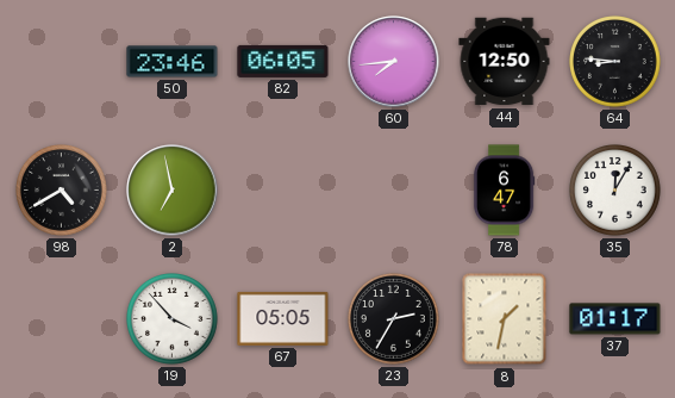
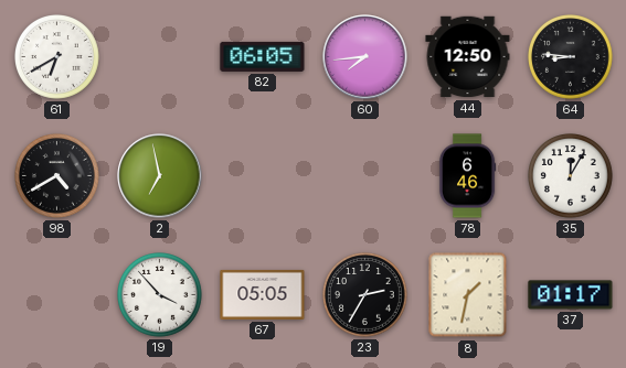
61: none -> 6:40 (57, 57)
50: 23:46 -> none (173, 62)
78: 6:47 -> 6:46 (467, 176)
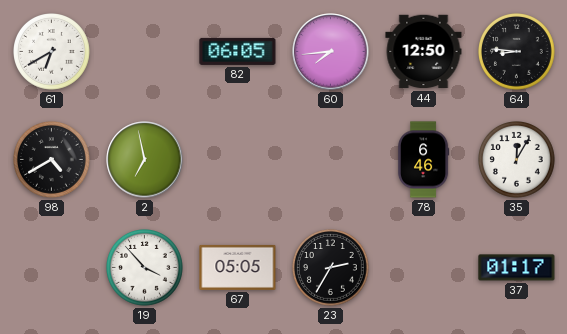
8: 1:32 -> none (468, 295)
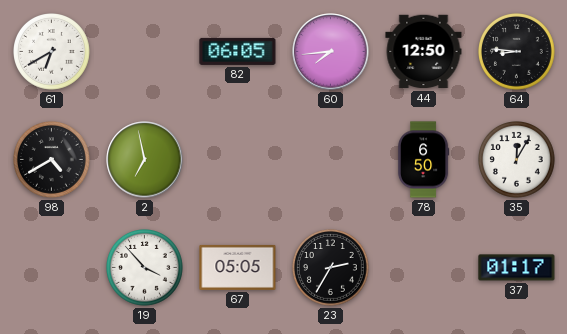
78: 6:46 -> 6:50 (423, 160)
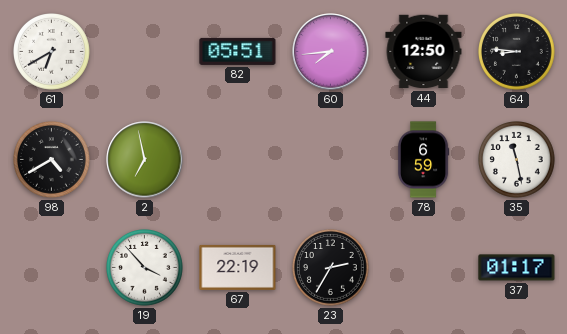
82: 06:05 -> 05:51 (238, 51)
78: 6:50 -> 6:59 (423, 160)
35: 12:05 -> 11:28 (517, 160)
67: 05:05 -> 22:19 (238, 267)
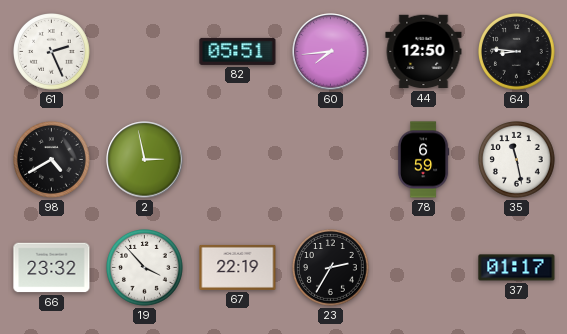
61: 6:40 -> 2:26 (52, 52)
2: 6:58 -> 2:58 (145, 160)
66: none -> 23:32 (52, 268)
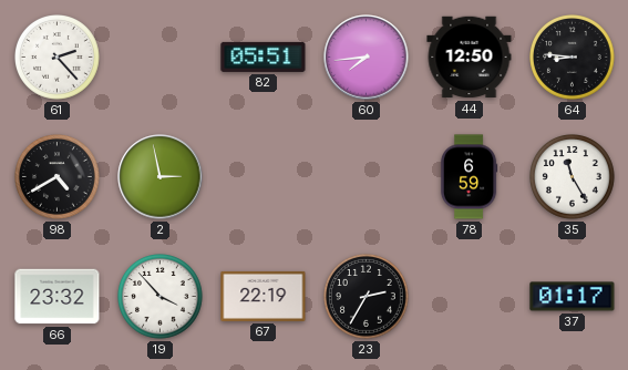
61: 2:26 -> 2:23 (58, 58)
35: 11:28 -> 11:25 (573, 177)
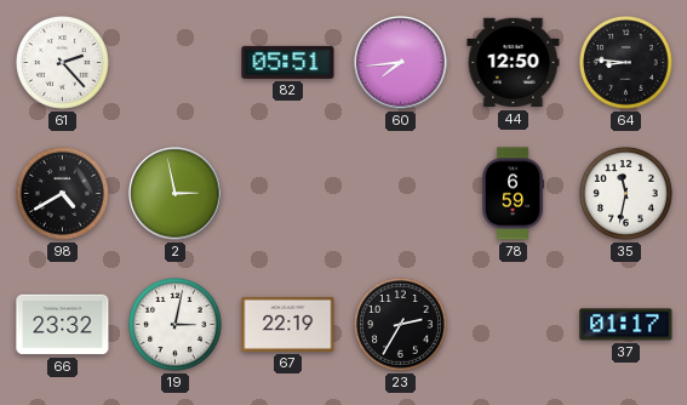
35: 11:25 -> 11:32 (626, 194)
19: 3:53 -> 3:02 (176, 325)
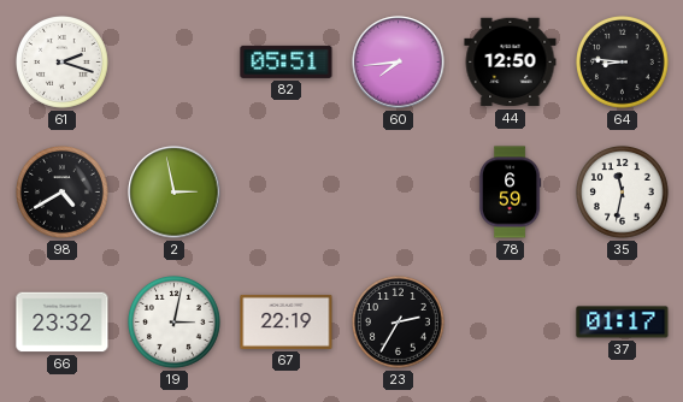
61: 2:23 -> 2:18 (63, 63)
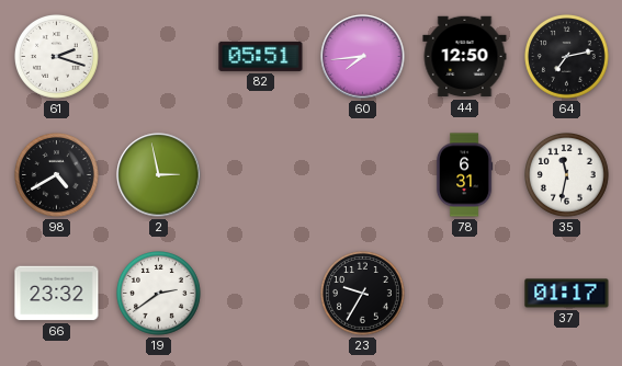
64: 8:46 -> 7:13 (567, 57)
78: 6:59 -> 6:31 (464, 175)
19: 3:02 -> 2:39 (159, 294)
67: 22:19 -> none (287, 321)
23: 2:35 -> 9:35 (363, 294)
